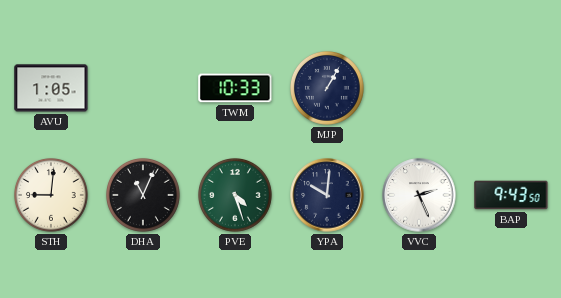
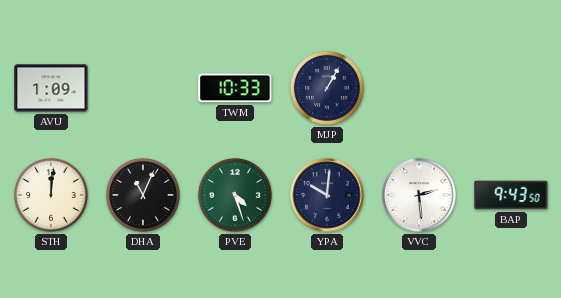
AVU: 1:05 -> 1:09 (51, 88)
STH: 9:01 -> 12:01 (52, 196)
VVC: 2:26 -> 2:29 (419, 195)
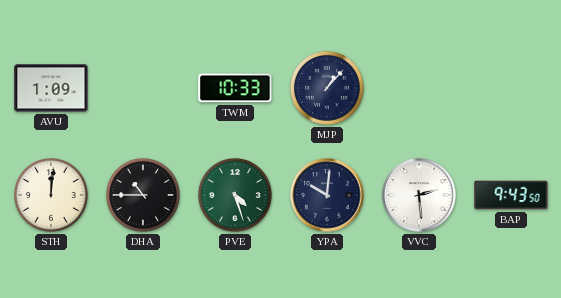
MJP: 1:05 -> 1:07 (328, 89)
DHA: 11:04 -> 10:45 (144, 196)
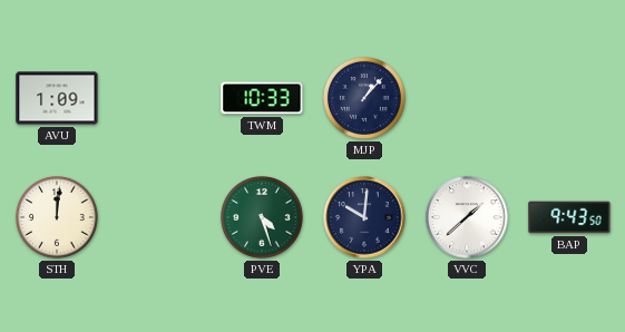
DHA: 10:45 -> none (144, 196)
VVC: 2:29 -> 1:38 (467, 217)
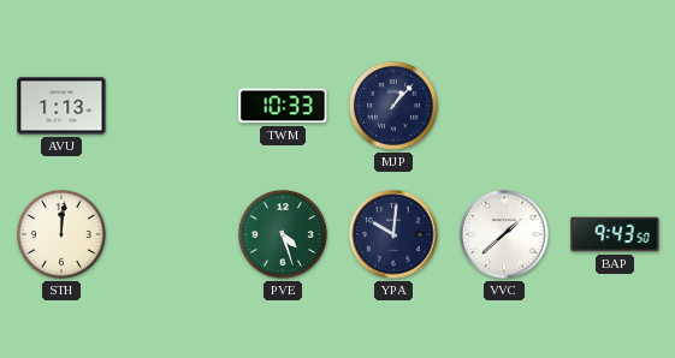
AVU: 1:09 -> 1:13 (61, 106)
